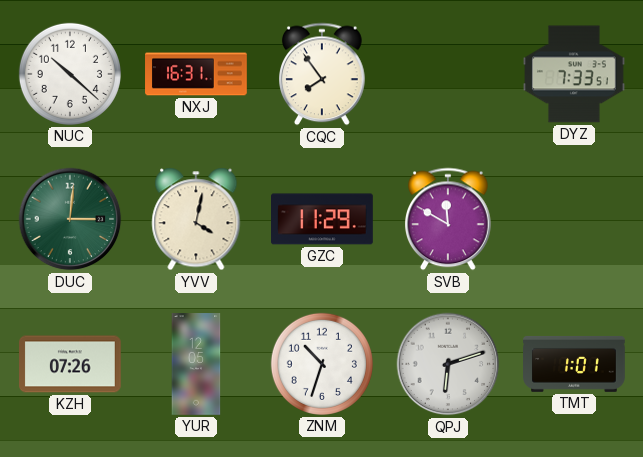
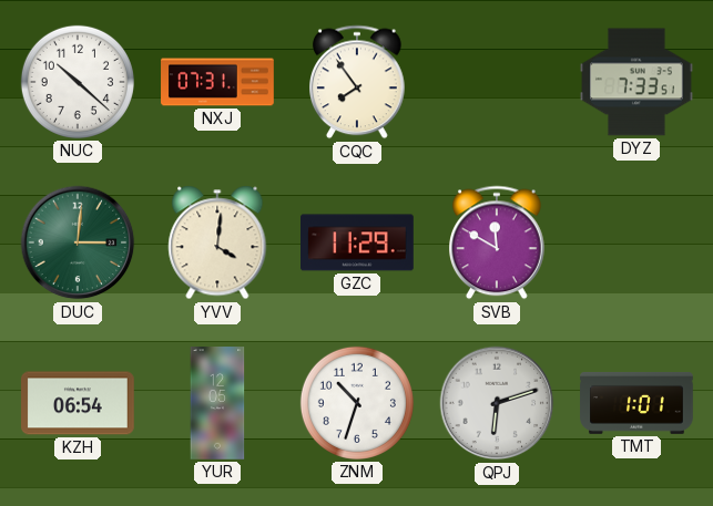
NXJ: 16:31 -> 07:31 (217, 82)
YVV: 4:02 -> 4:01 (217, 242)
KZH: 07:26 -> 06:54 (79, 403)
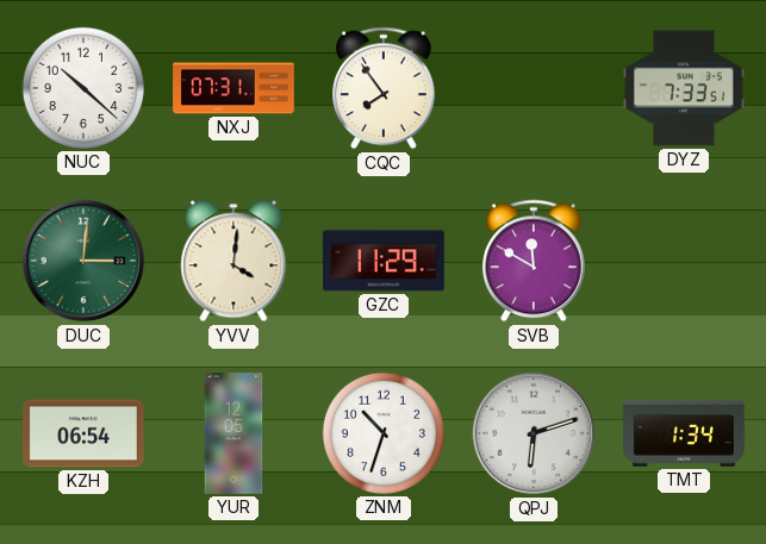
TMT: 1:01 -> 1:34 (684, 433)
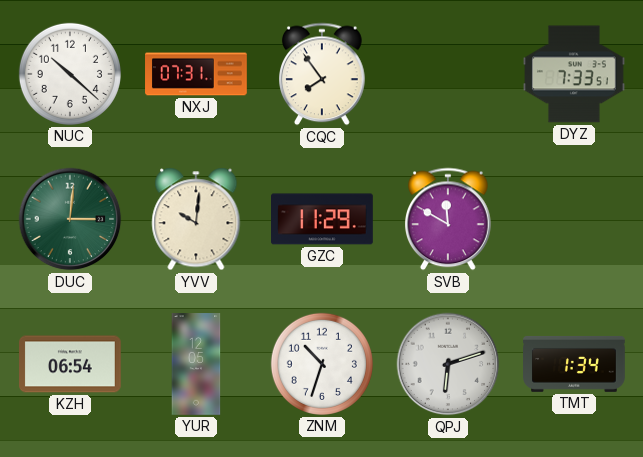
YVV: 4:01 -> 10:01 (196, 219)
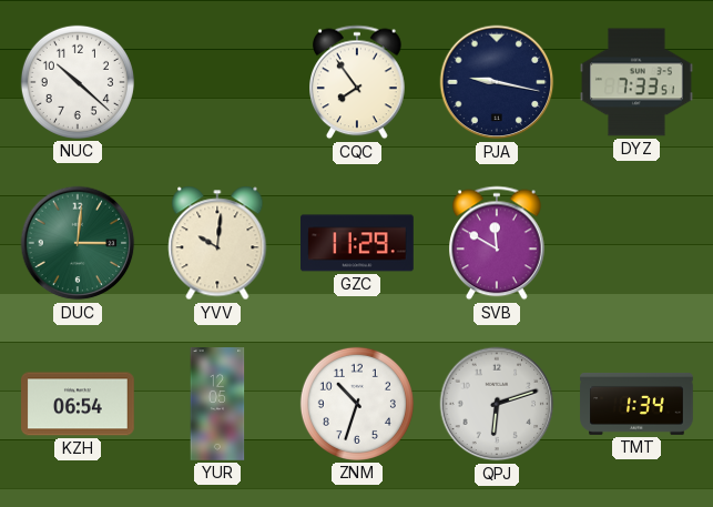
NXJ: 07:31 -> none (196, 74)
PJA: none -> 9:17 (497, 82)
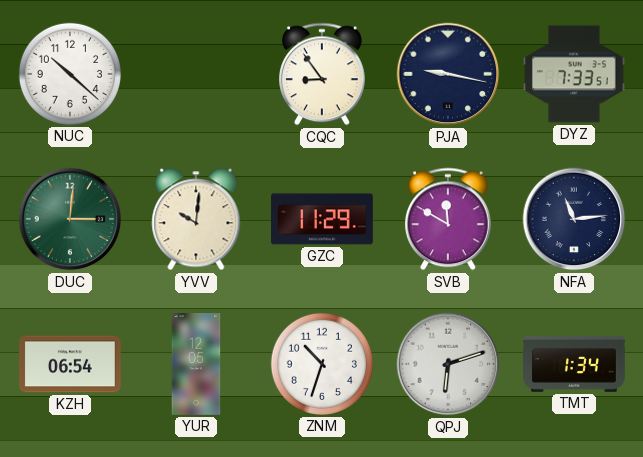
CQC: 7:54 -> 8:54 (323, 74)
NFA: none -> 11:14 (574, 219)
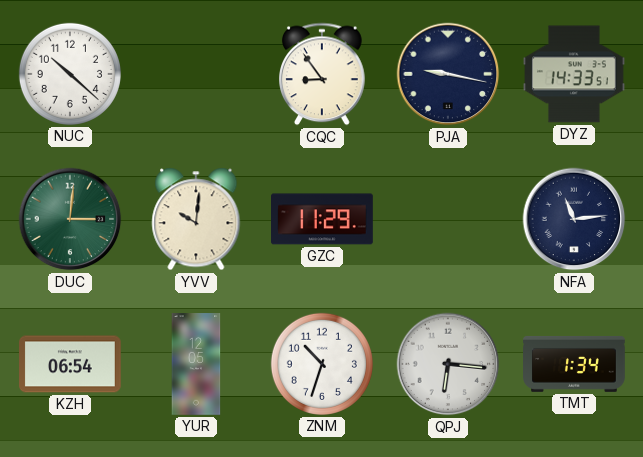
DYZ: 7:33 -> 14:33 (575, 74)
SVB: 11:50 -> none (449, 219)
QPJ: 6:12 -> 6:16 (448, 364)
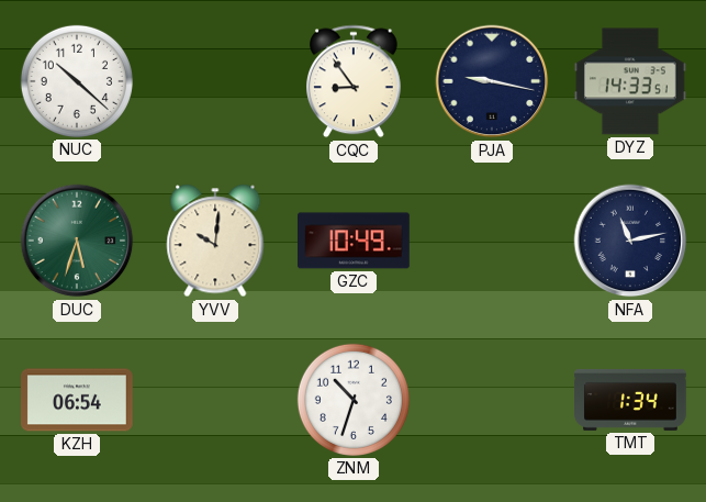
DUC: 3:01 -> 5:33 (77, 241)
GZC: 11:29 -> 10:49 (355, 241)
NFA: 11:14 -> 11:13 (630, 241)
YUR: 12:05 -> none (196, 364)
QPJ: 6:16 -> none (448, 364)
